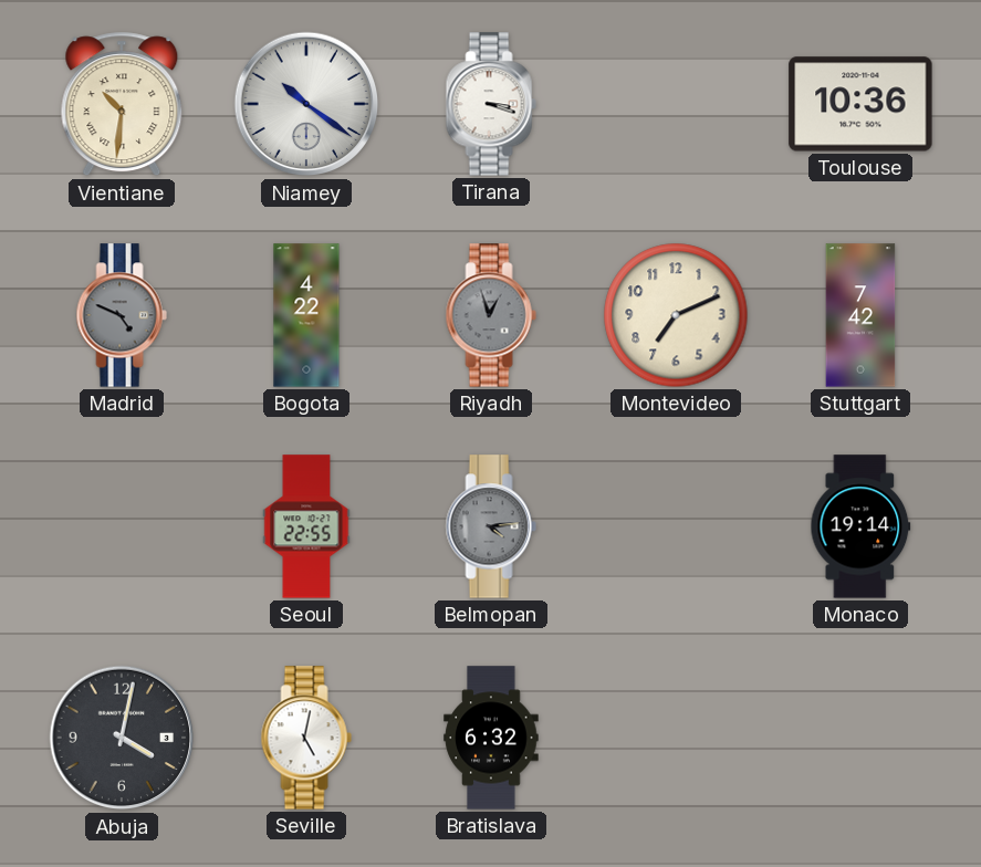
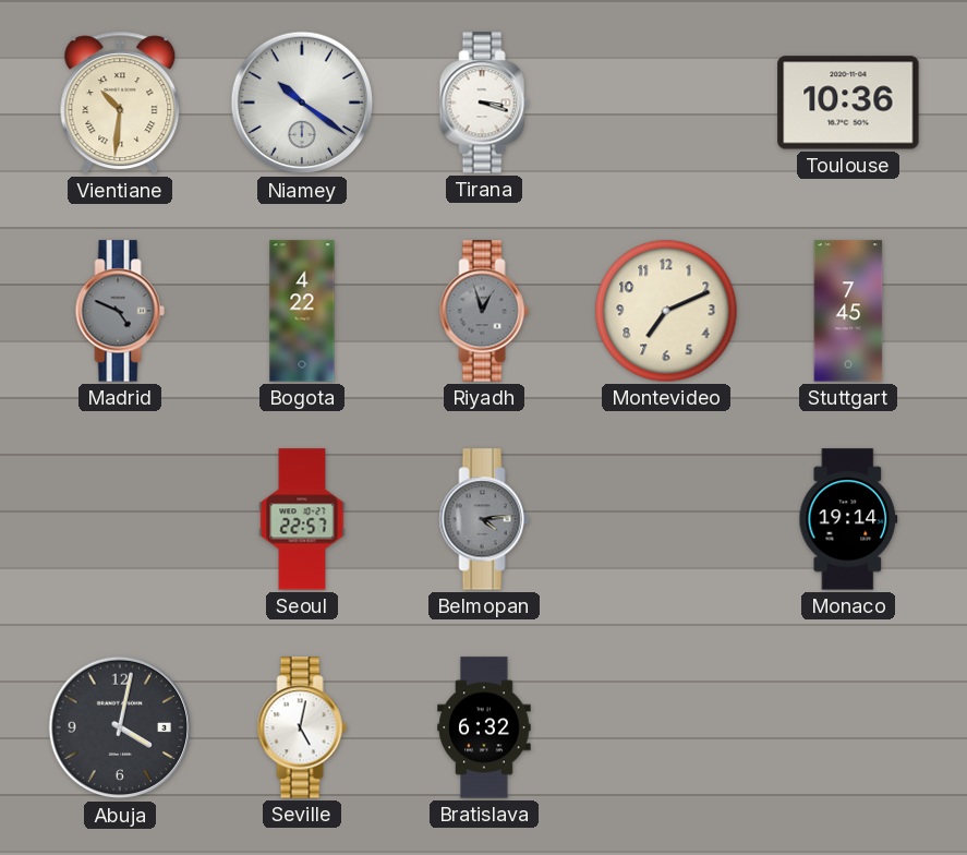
Stuttgart: 7:42 -> 7:45 (848, 311)
Seoul: 22:55 -> 22:57 (302, 519)
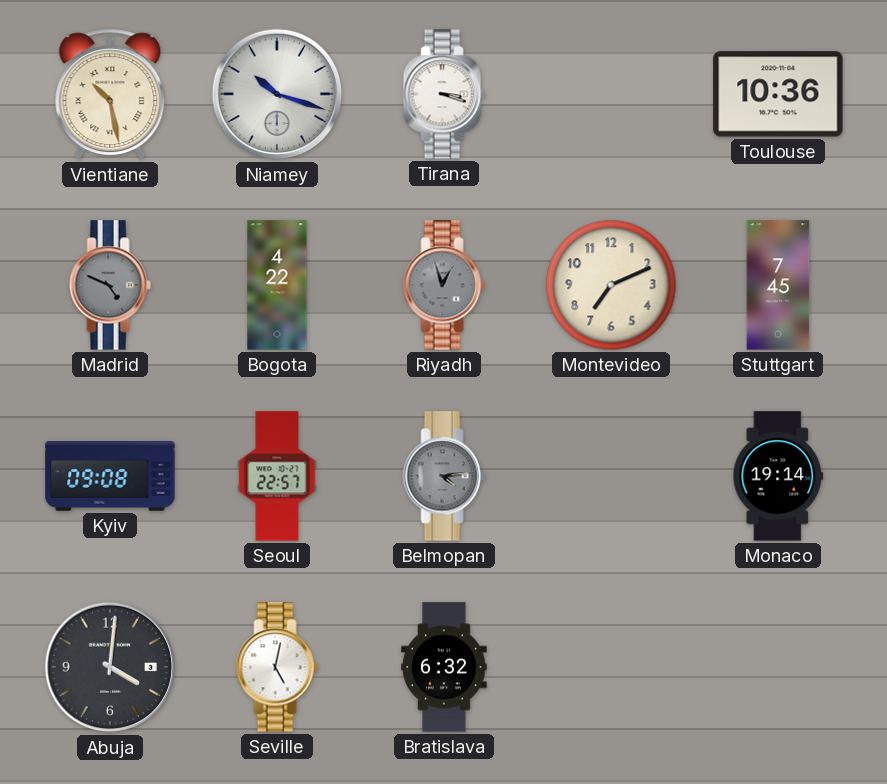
Vientiane: 10:31 -> 10:28 (110, 94)
Niamey: 10:21 -> 10:18 (277, 94)
Kyiv: none -> 09:08 (110, 476)
Abuja: 4:02 -> 4:01 (110, 667)
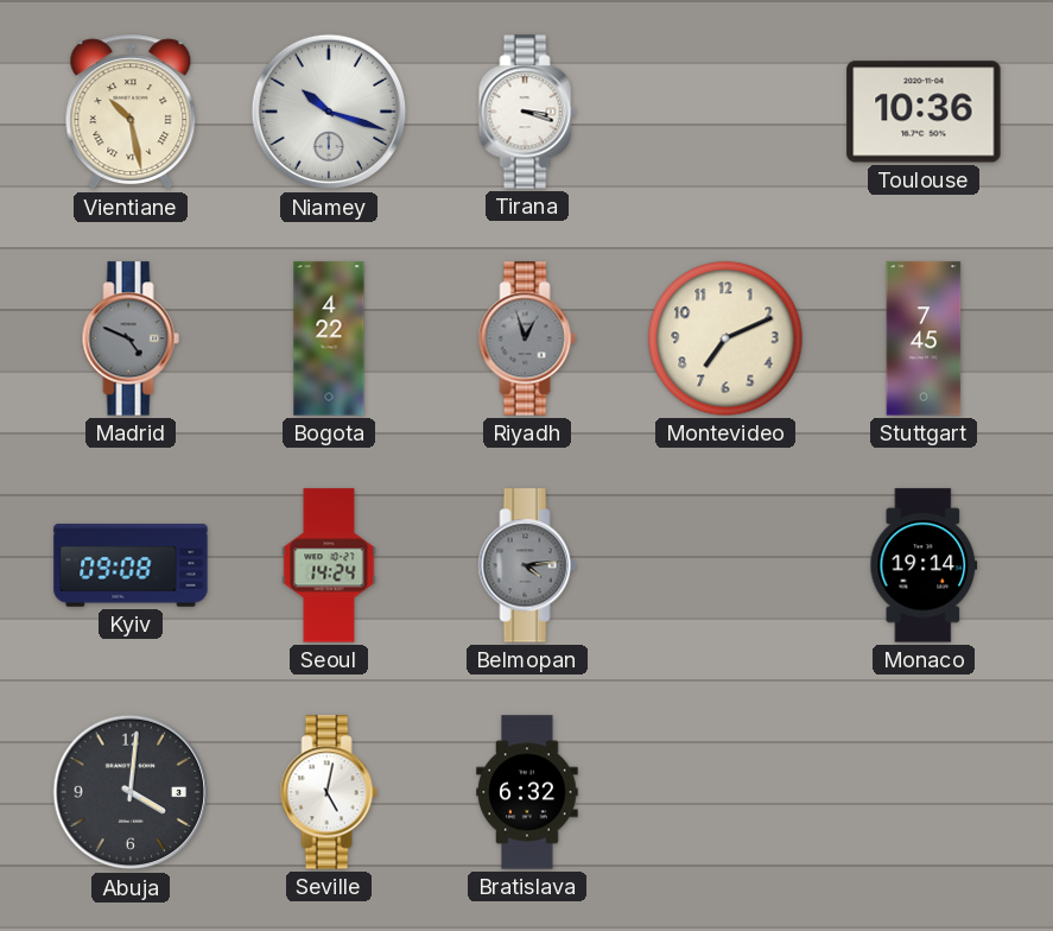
Seoul: 22:57 -> 14:24 (329, 565)
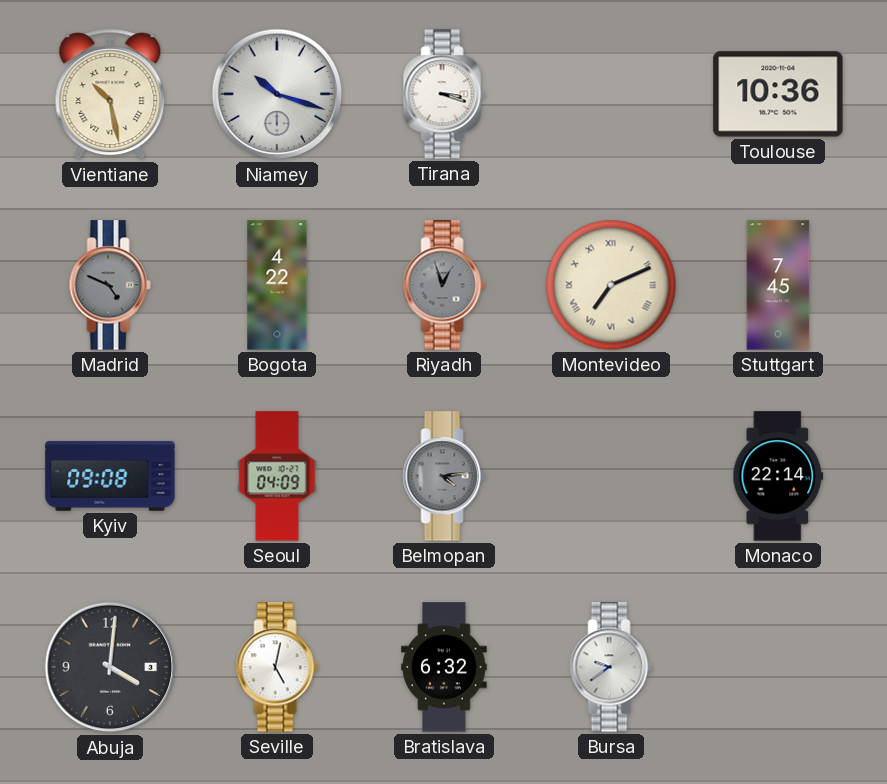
Montevideo numerals: Arabic -> Roman (611, 285)
Seoul: 14:24 -> 04:09 (277, 476)
Monaco: 19:14 -> 22:14 (778, 476)
Bursa: none -> 9:39 (611, 667)
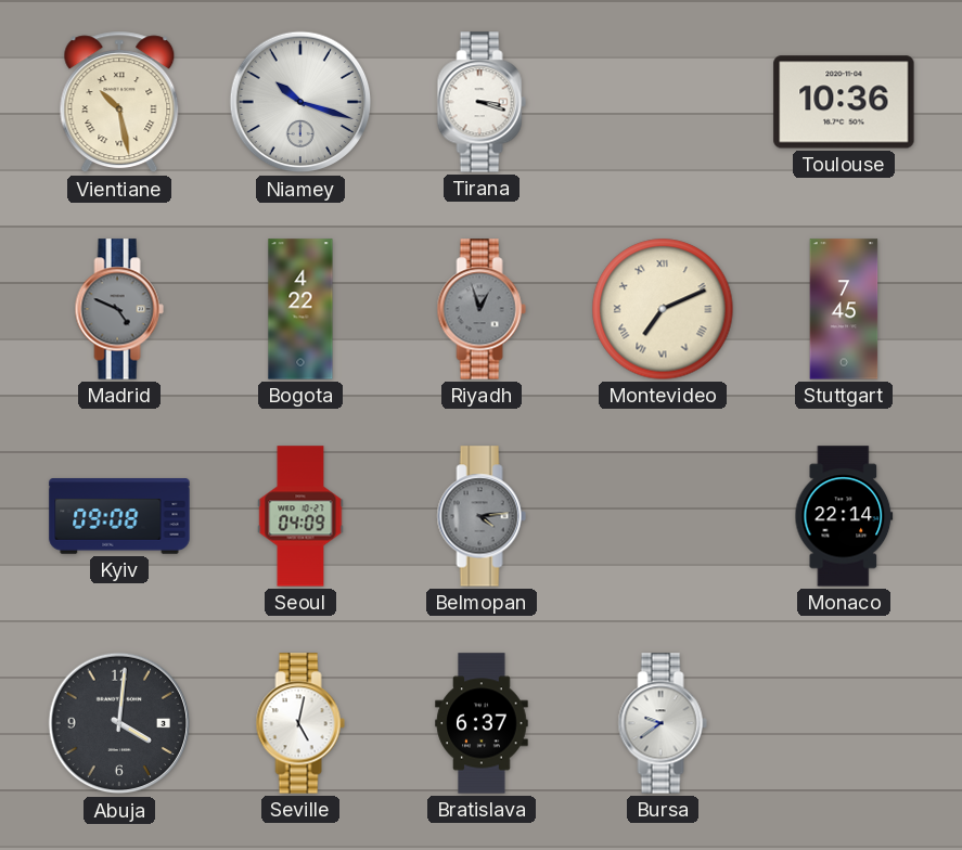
Bratislava: 6:32 -> 6:37 (482, 723)
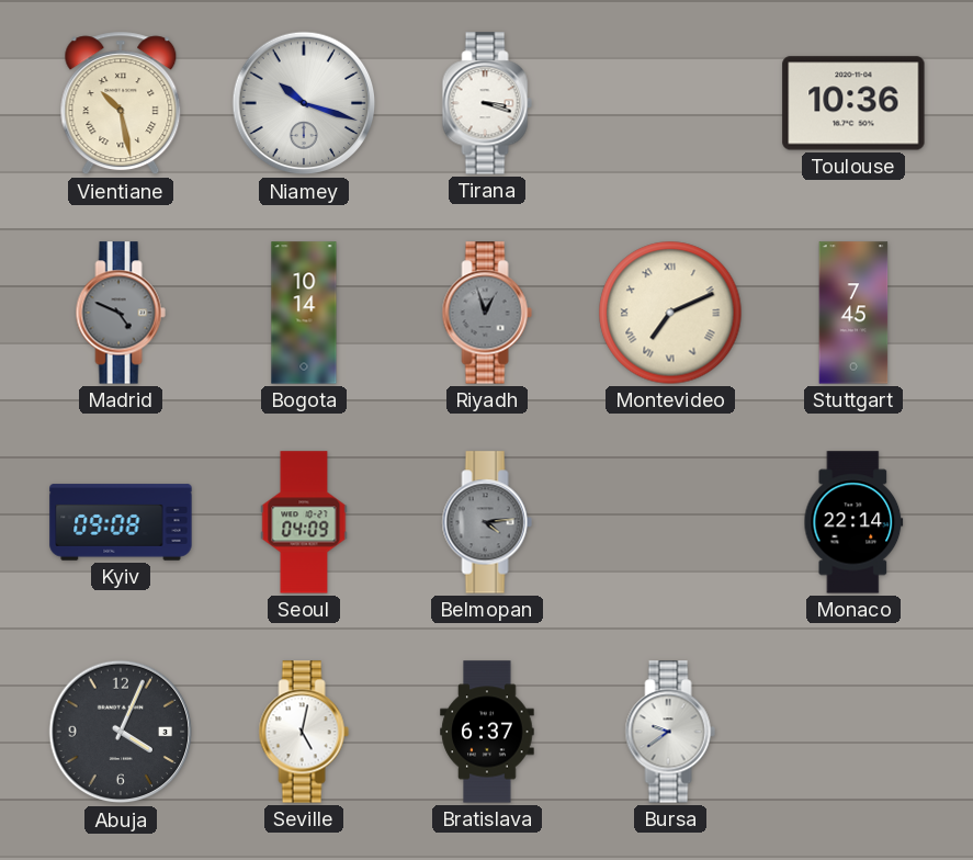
Bogota: 4:22 -> 10:14 (304, 313)
Abuja: 4:01 -> 4:04 (121, 732)
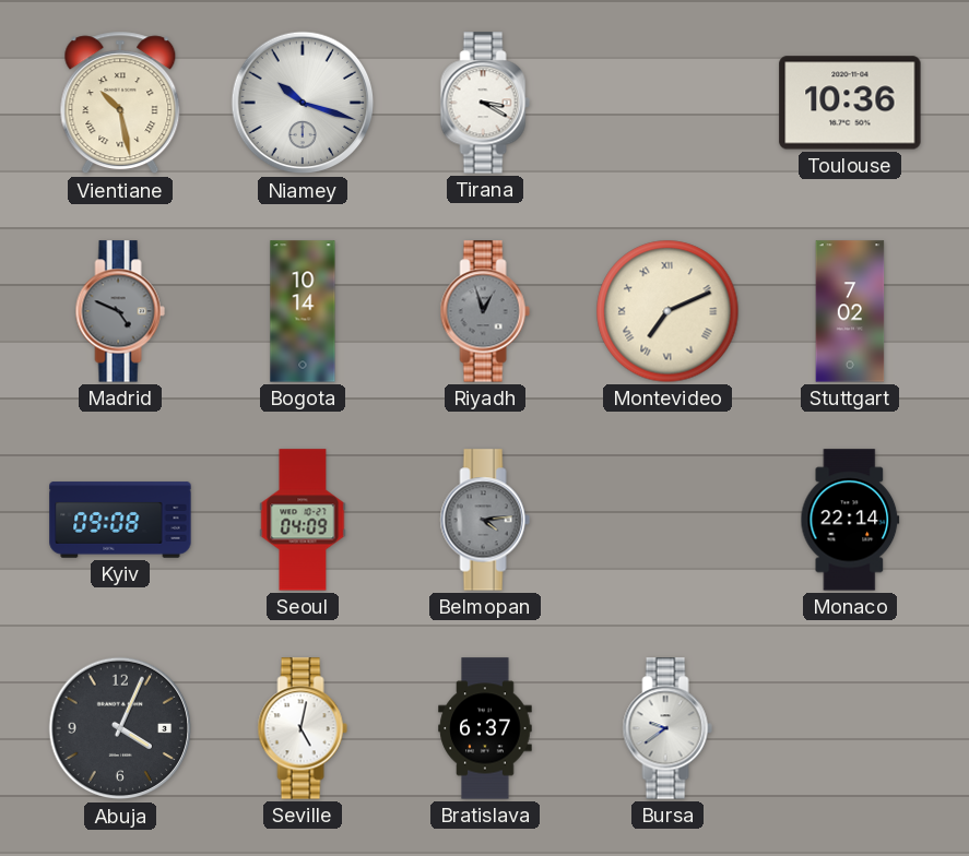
Tirana: 3:18 -> 3:20 (485, 103)
Stuttgart: 7:45 -> 7:02 (850, 311)
